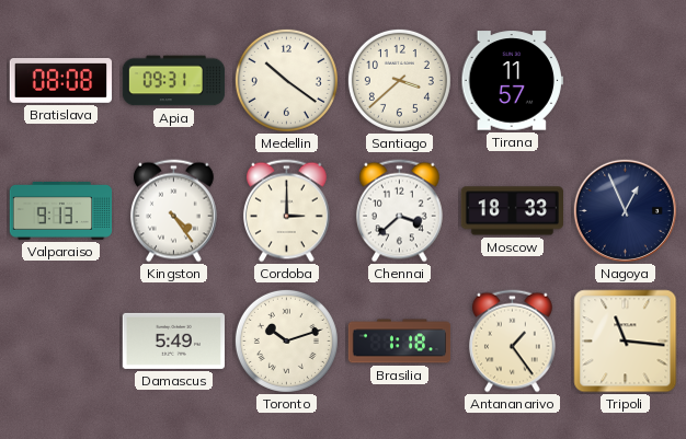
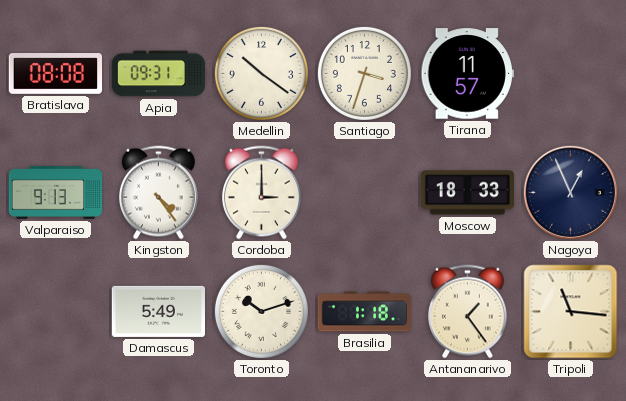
Santiago: 3:38 -> 3:33 (364, 73)
Chennai: 3:38 -> none (399, 211)
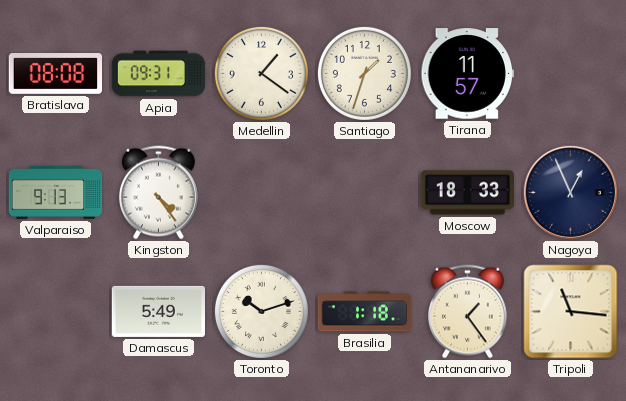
Medellin: 10:21 -> 1:21 (261, 73)
Santiago: 3:33 -> 1:33 (364, 73)
Cordoba: 3:00 -> none (261, 193)
